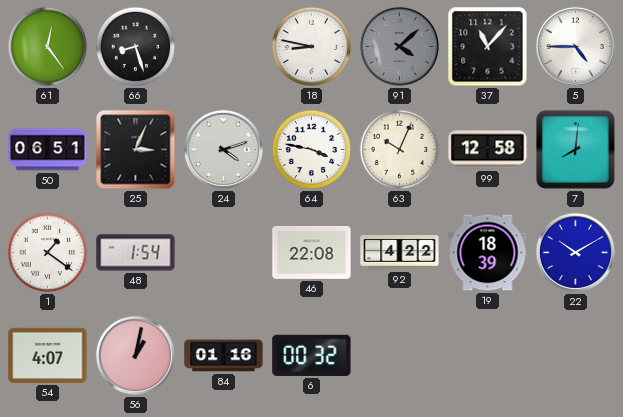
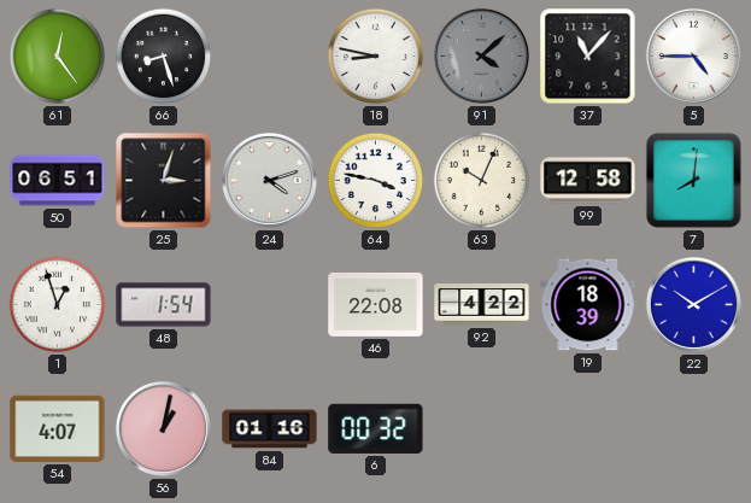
25: 3:04 -> 3:03 (164, 181)
1: 1:21 -> 12:57 (58, 305)
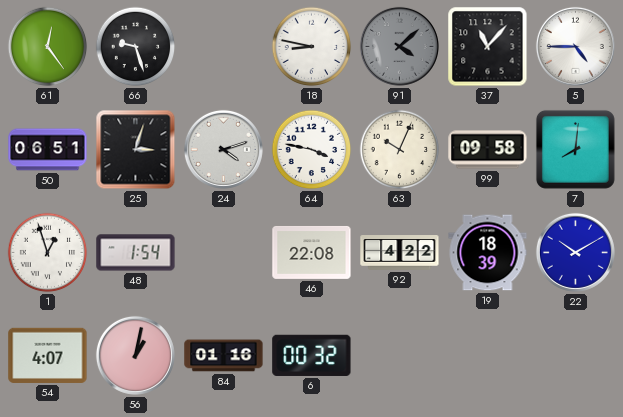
66: 8:27 -> 9:27 (136, 47)
99: 12:58 -> 09:58 (488, 150)
